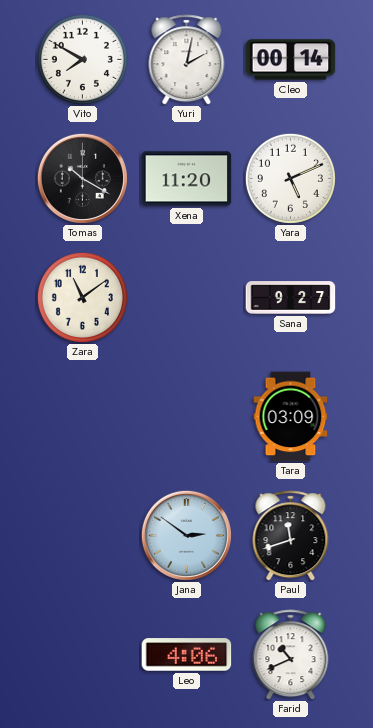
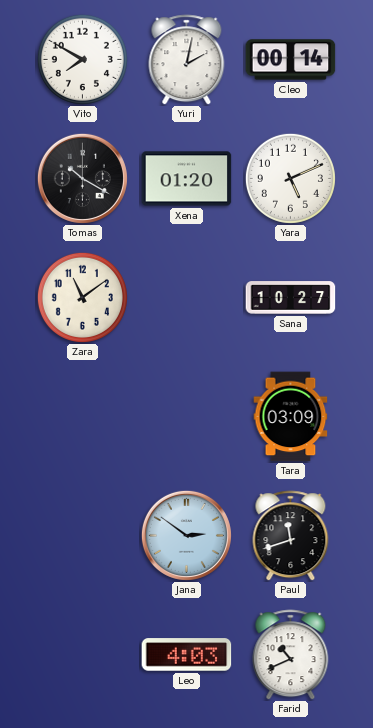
Xena: 11:20 -> 01:20 (187, 179)
Sana: 9:27 -> 10:27 (291, 298)
Leo: 4:06 -> 4:03 (187, 655)
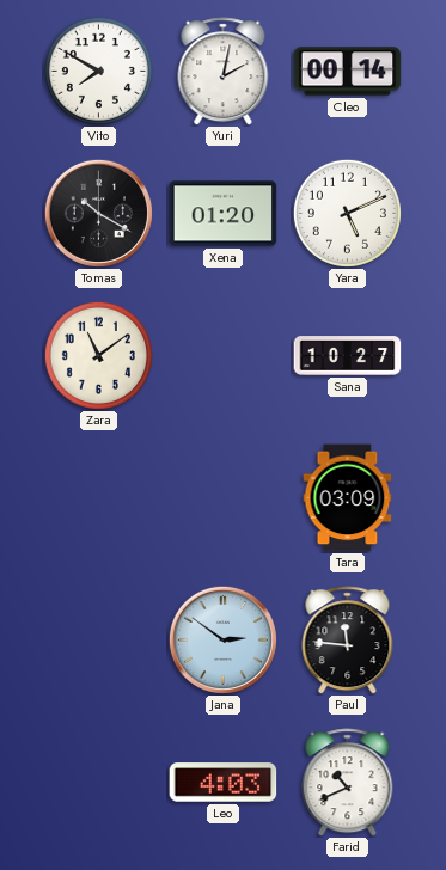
Paul: 11:42 -> 11:46 (348, 641)
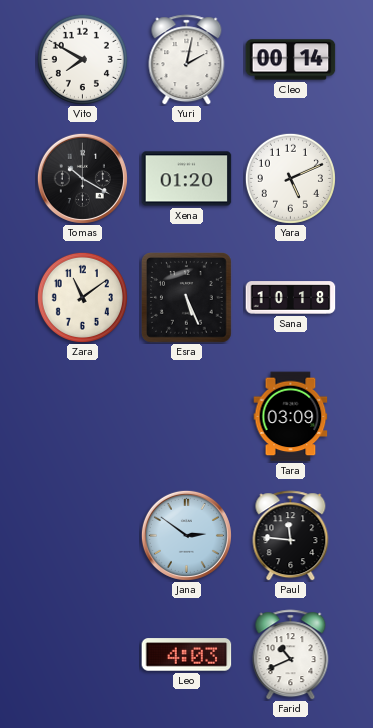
Esra: none -> 5:26 (187, 298)
Sana: 10:27 -> 10:18 (291, 298)
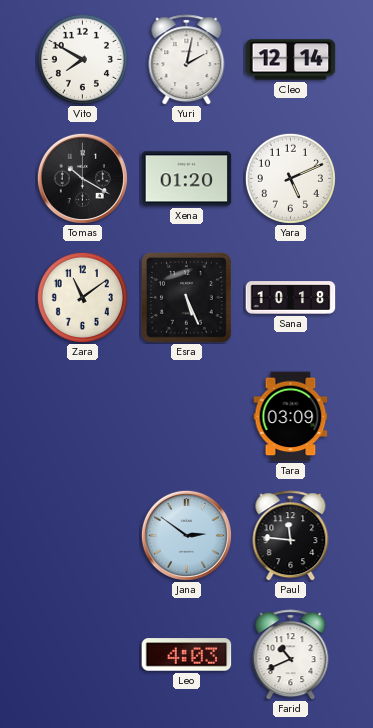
Cleo: 00:14 -> 12:14 (291, 60)
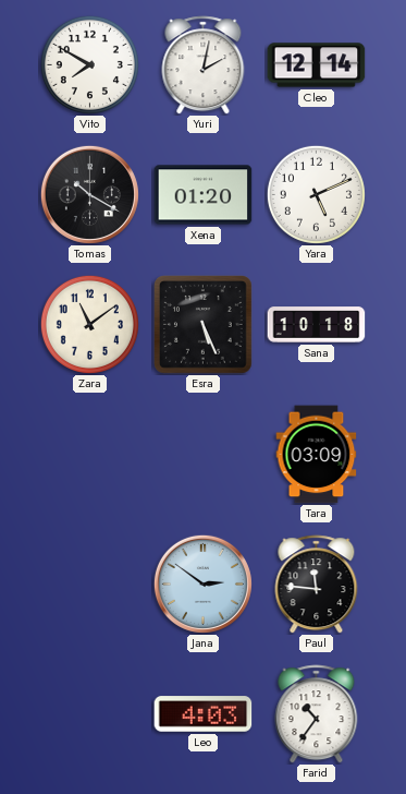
Farid: 10:41 -> 10:36 (317, 714)
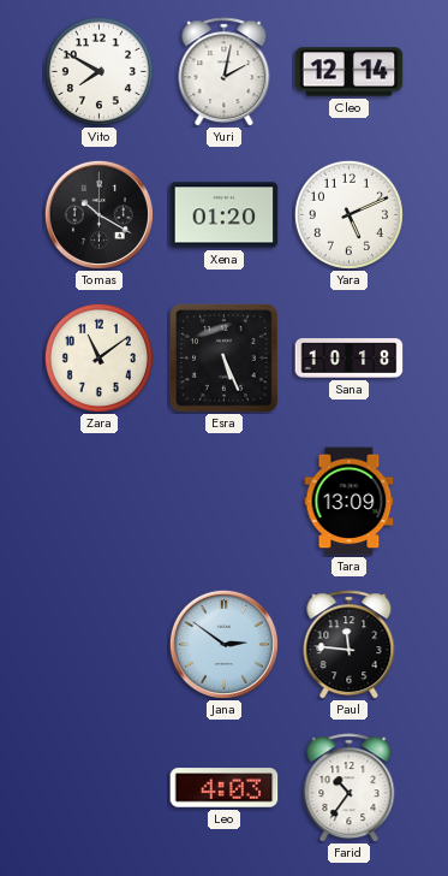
Tara: 03:09 -> 13:09 (350, 502)
